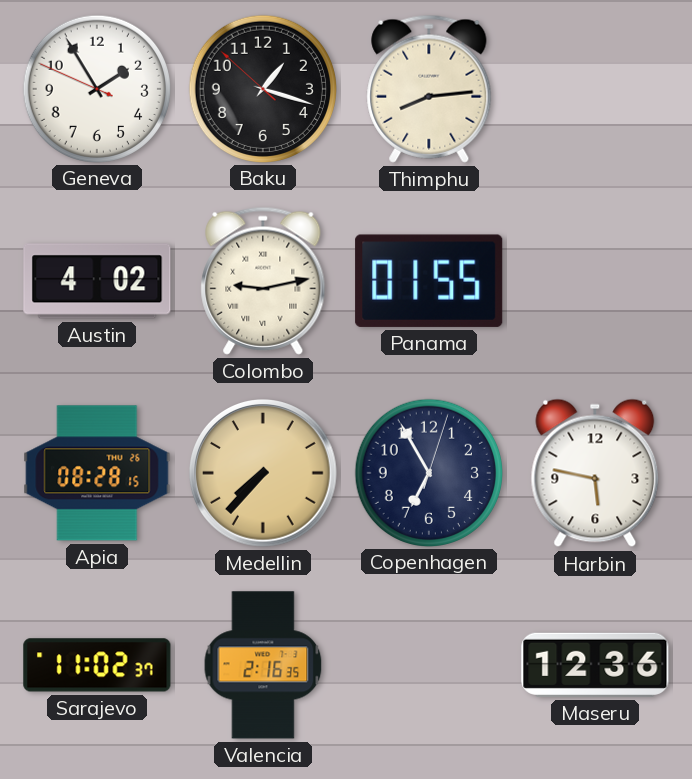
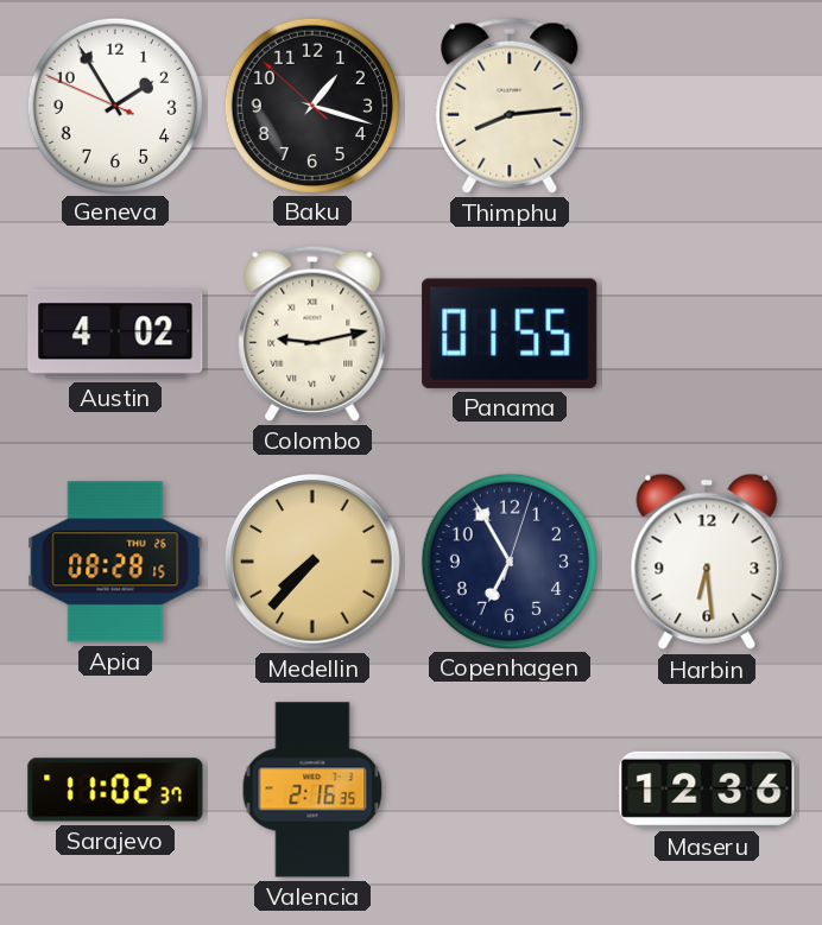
Harbin: 5:47 -> 6:29 (707, 562)
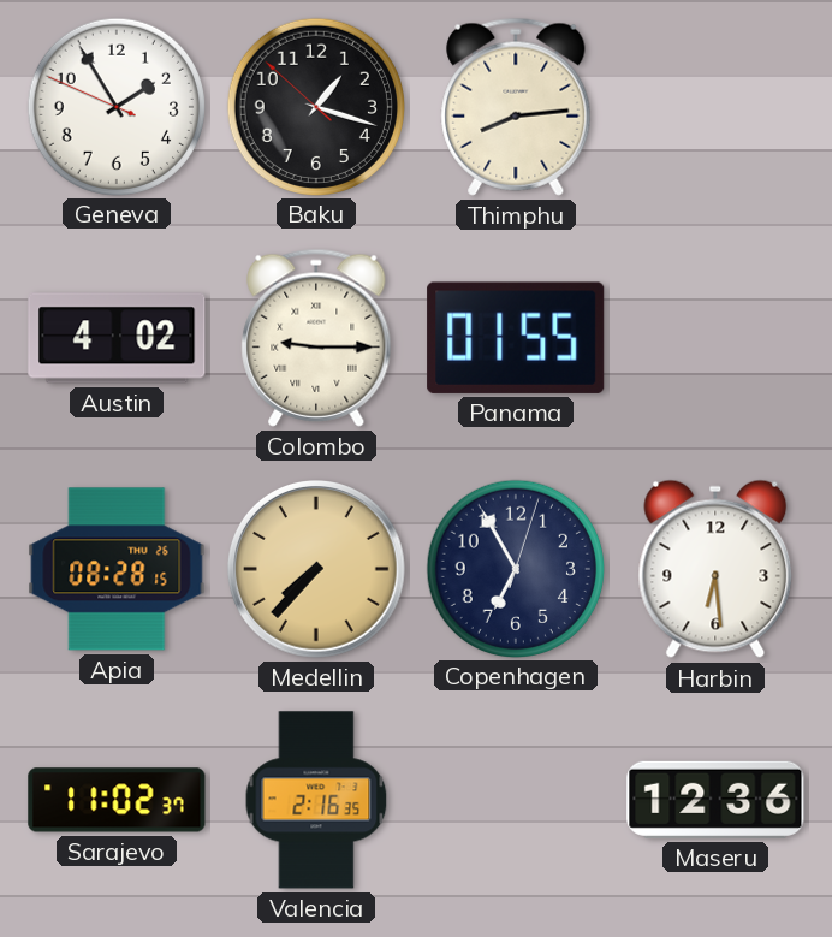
Colombo: 9:13 -> 9:15 (316, 338)
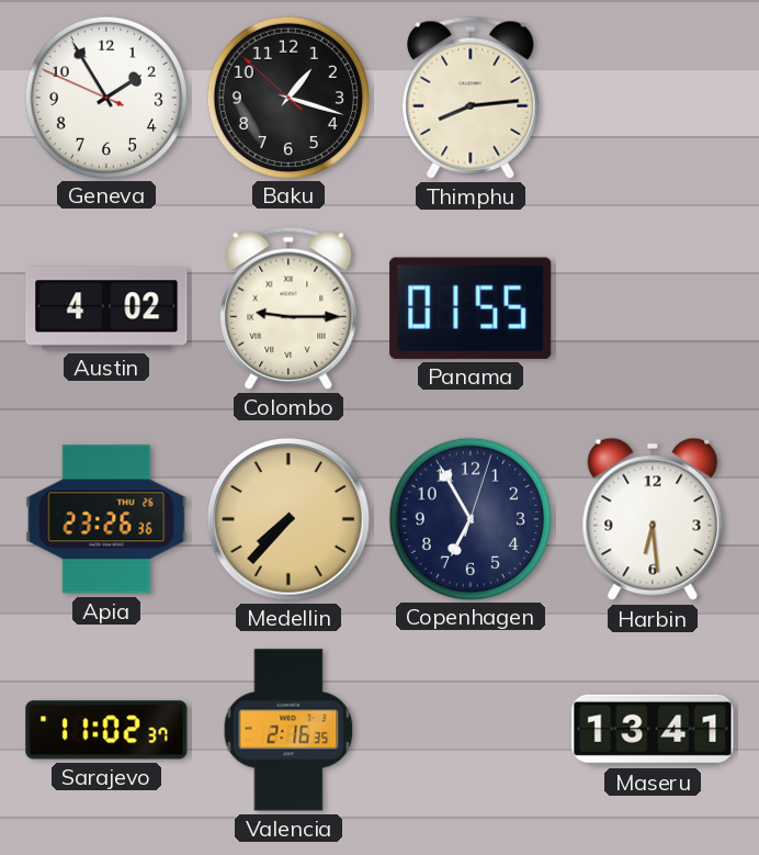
Apia: 08:28 -> 23:26 (106, 519)
Maseru: 12:36 -> 13:41 (653, 730)
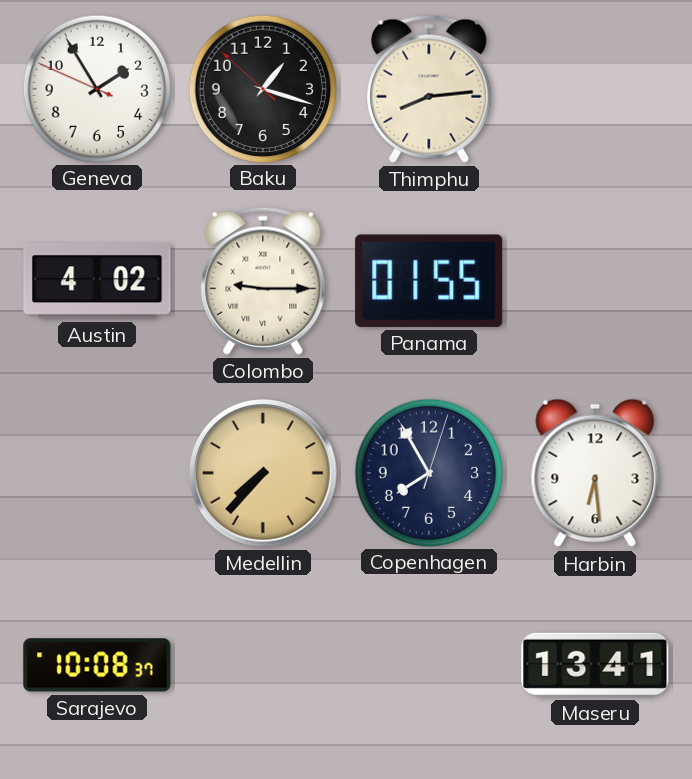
Apia: 23:26 -> none (106, 519)
Copenhagen: 6:55 -> 7:55 (428, 472)
Sarajevo: 11:02 -> 10:08 (97, 665)
Valencia: 2:16 -> none (288, 730)
